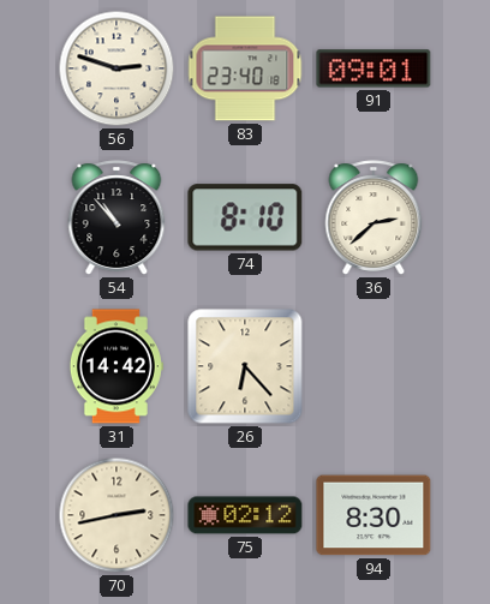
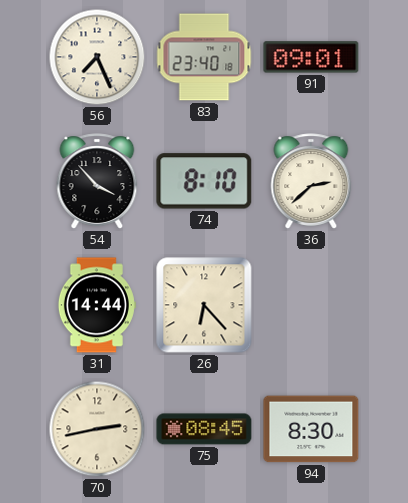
56: 2:48 -> 7:26 (97, 57)
54: 10:53 -> 3:53 (97, 181)
31: 14:42 -> 14:44 (97, 305)
75: 02:12 -> 08:45 (204, 429)
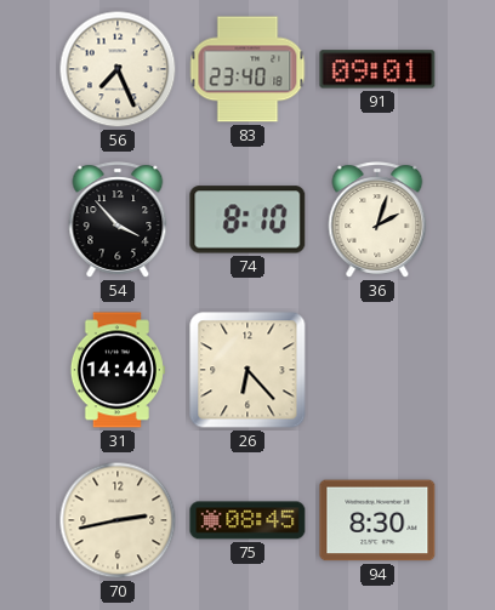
36: 2:38 -> 2:03 (377, 220)
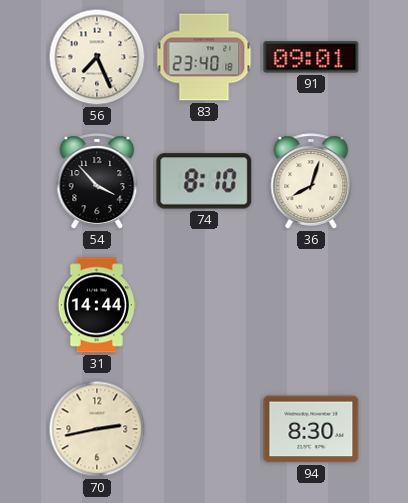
36: 2:03 -> 8:03 (311, 181)
26: 6:23 -> none (247, 370)
75: 08:45 -> none (247, 520)
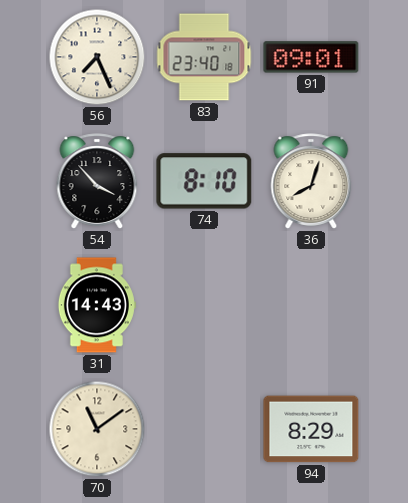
31: 14:44 -> 14:43 (97, 305)
70: 2:43 -> 11:09 (97, 429)
94: 8:30 -> 8:29 (311, 429)
